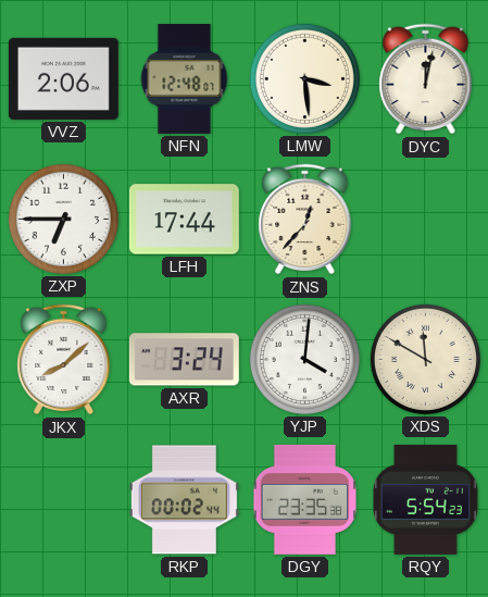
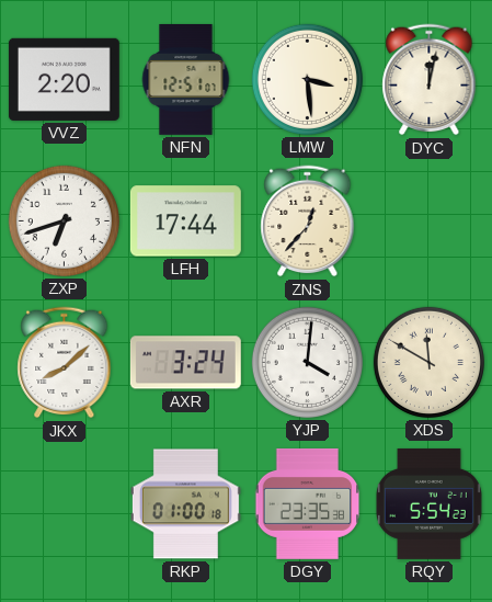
VVZ: 2:06 -> 2:20 (64, 79)
NFN: 12:48 -> 12:51 (186, 79)
ZXP: 6:45 -> 6:42 (64, 220)
RKP: 00:02 -> 01:00 (185, 504)
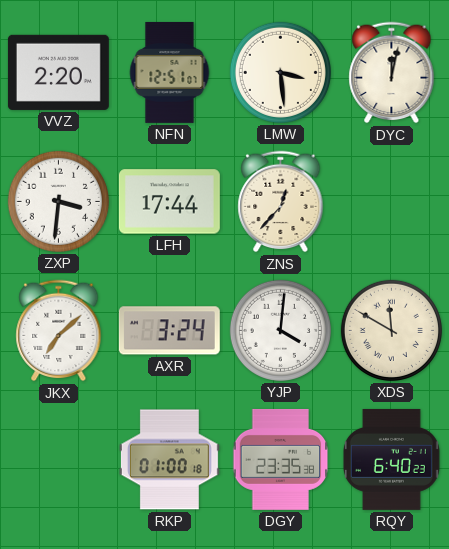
ZXP: 6:42 -> 3:31 (58, 201)
JKX: 8:08 -> 7:08 (59, 331)
RQY: 5:54 -> 6:40 (391, 459)
